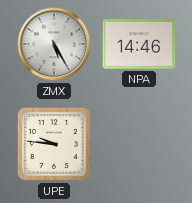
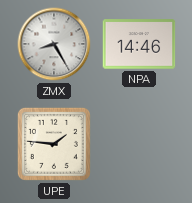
ZMX: 5:25 -> 8:25 (54, 44)
UPE: 9:46 -> 1:46 (54, 144)
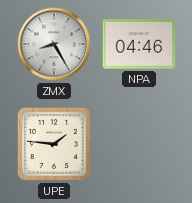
NPA: 14:46 -> 04:46 (139, 44)
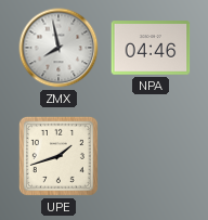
ZMX: 8:25 -> 7:58 (58, 48)
UPE: 1:46 -> 1:42 (58, 156)
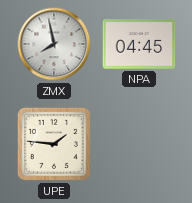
NPA: 04:46 -> 04:45 (139, 44)
UPE: 1:42 -> 1:46 (54, 144)
